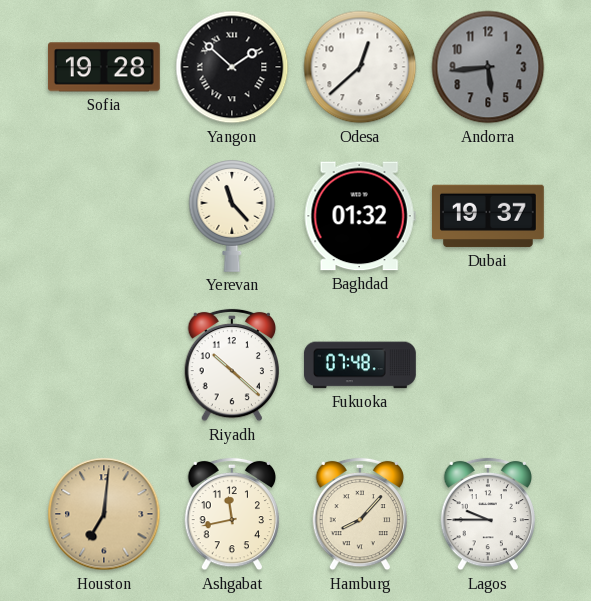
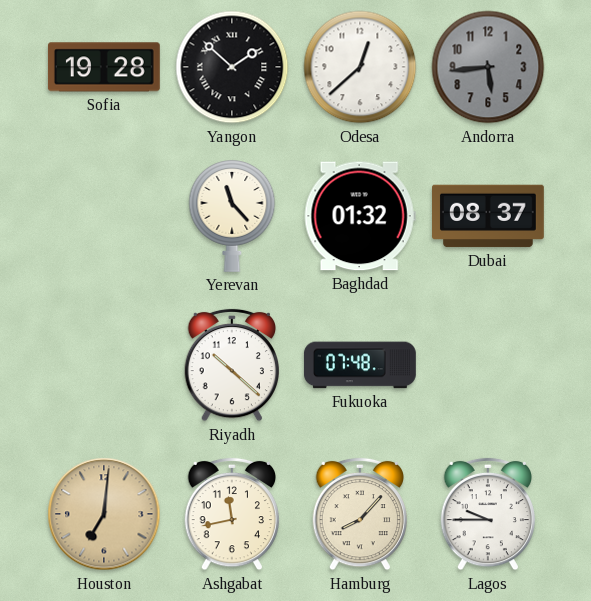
Dubai: 19:37 -> 08:37 (489, 216)
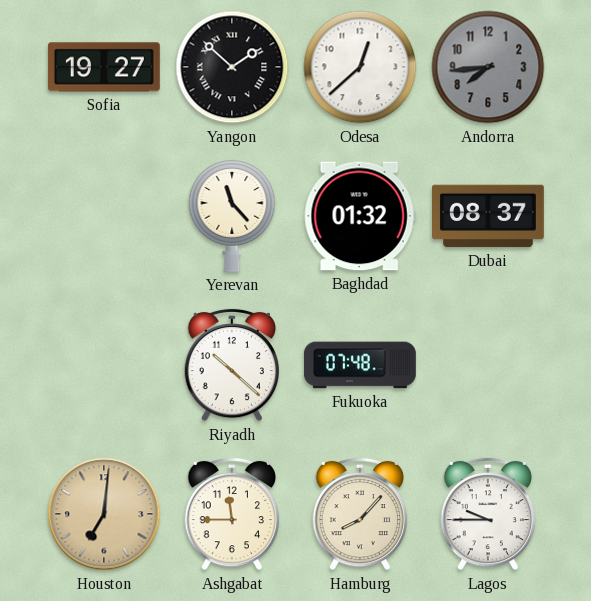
Sofia: 19:28 -> 19:27 (104, 67)
Andorra: 5:44 -> 7:44 (488, 67)
Ashgabat: 11:43 -> 11:45 (231, 514)
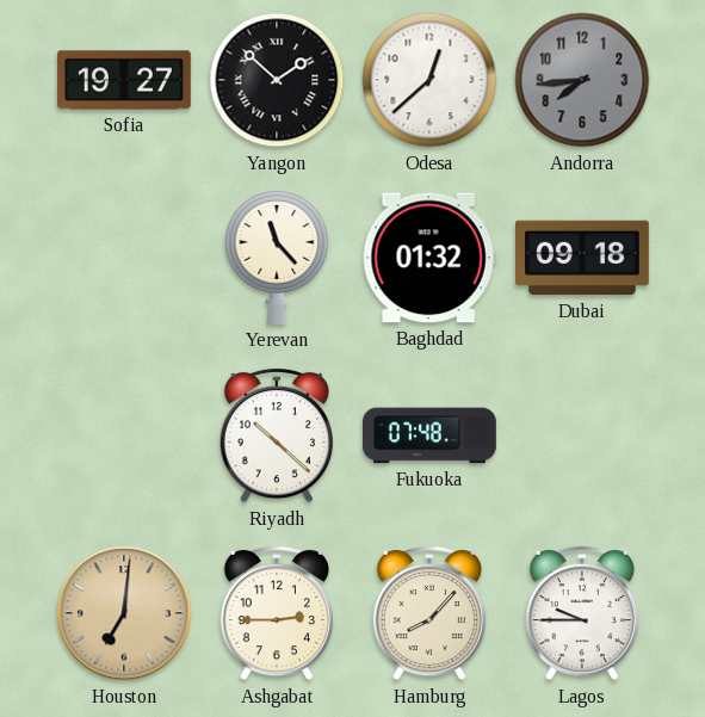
Dubai: 08:37 -> 09:18 (583, 258)
Ashgabat: 11:45 -> 2:45 (276, 613)
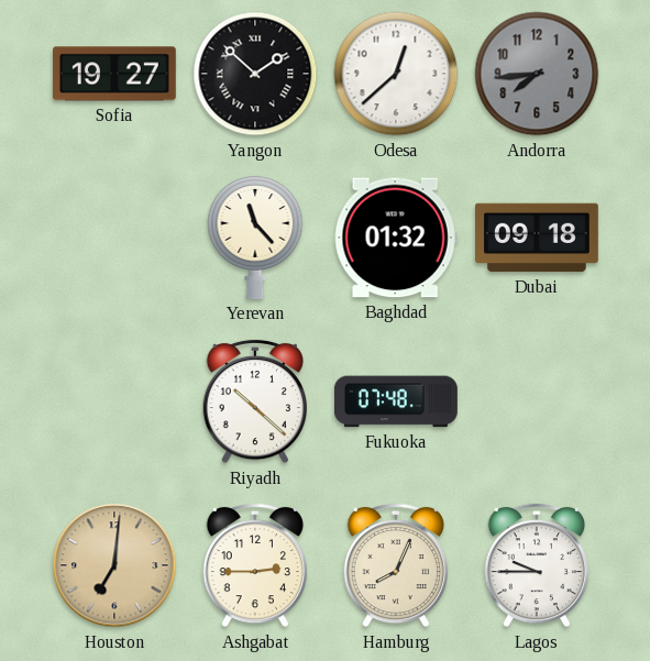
Hamburg: 8:07 -> 8:04 (395, 565)
